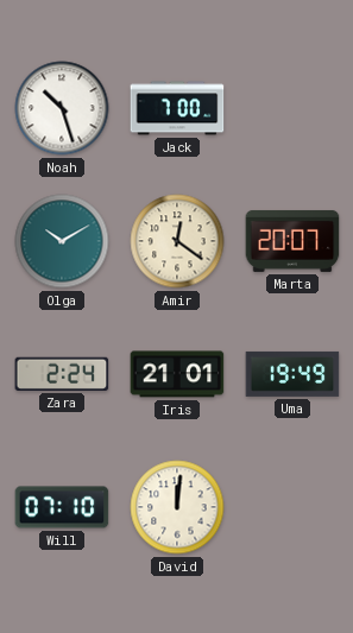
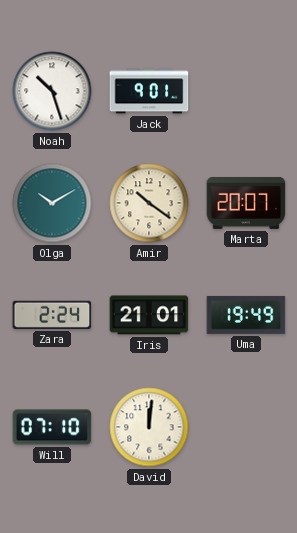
Jack: 7:00 -> 9:01 (149, 91)
Amir: 12:21 -> 10:21 (149, 203)
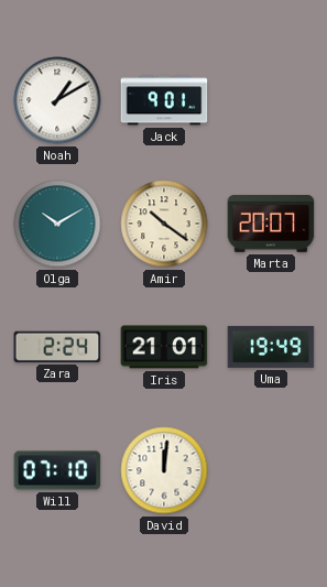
Noah: 10:27 -> 1:10 (57, 100)
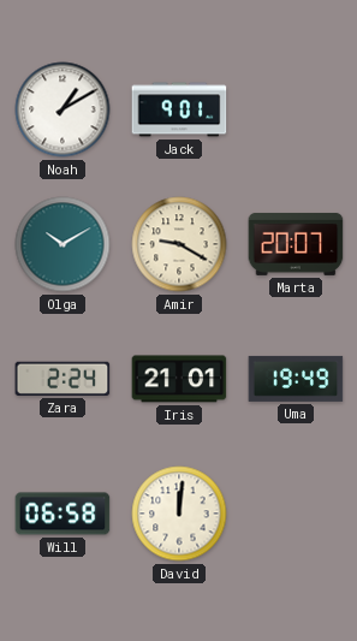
Amir: 10:21 -> 9:20 (179, 244)
Will: 07:10 -> 06:58 (63, 514)
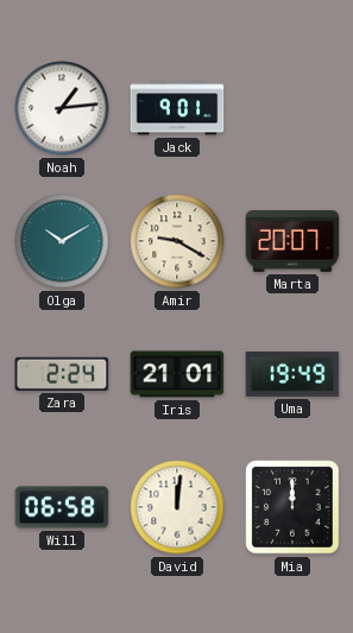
Noah: 1:10 -> 1:14 (62, 108)
Mia: none -> 12:00 (292, 507)
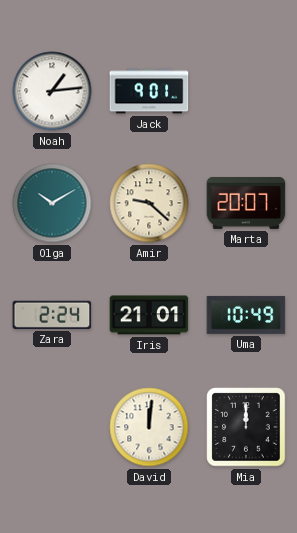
Amir: 9:20 -> 9:22 (149, 203)
Uma: 19:49 -> 10:49 (246, 315)
Will: 06:58 -> none (62, 507)
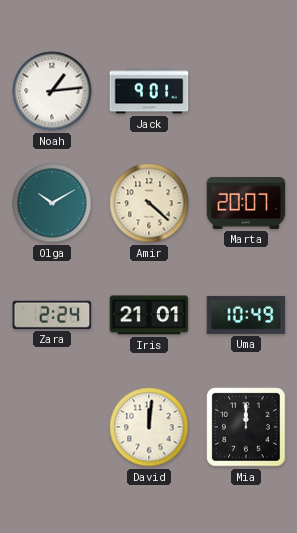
Amir: 9:22 -> 4:22 (149, 203)
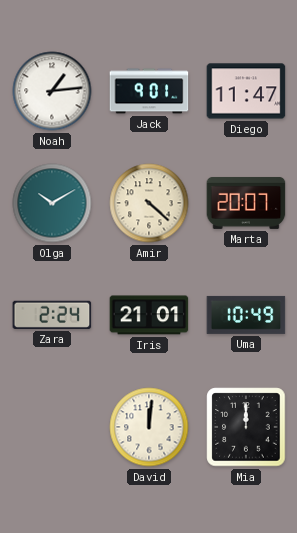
Diego: none -> 11:47 (246, 91)
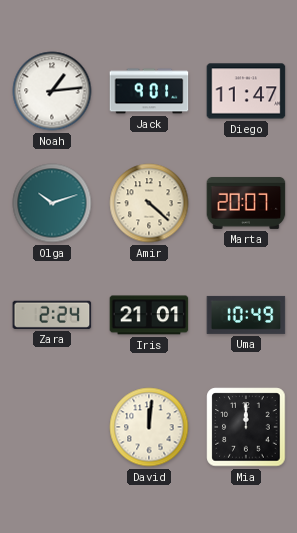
Olga: 10:10 -> 10:12 (52, 203)
